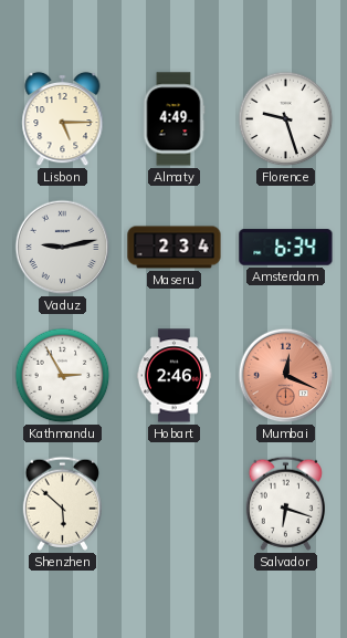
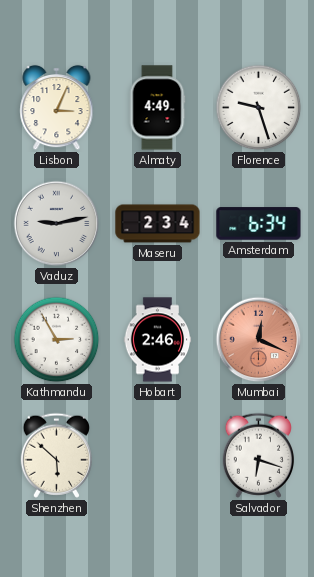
Lisbon: 5:15 -> 3:04 (57, 108)
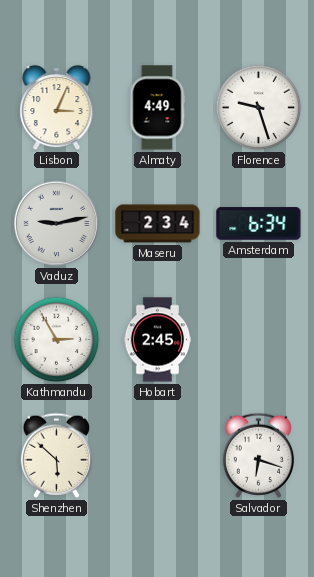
Hobart: 2:46 -> 2:45 (158, 340)
Mumbai: 12:19 -> none (259, 340)
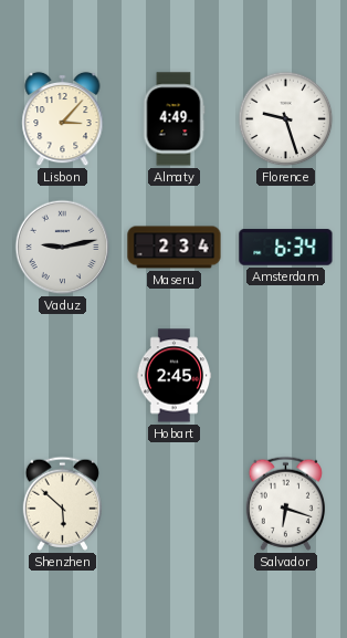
Lisbon: 3:04 -> 3:07 (63, 119)
Kathmandu: 2:55 -> none (57, 340)
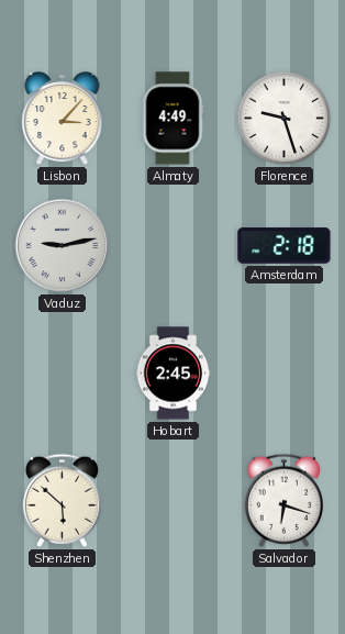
Maseru: 2:34 -> none (175, 248)
Amsterdam: 6:34 -> 2:18 (285, 246)
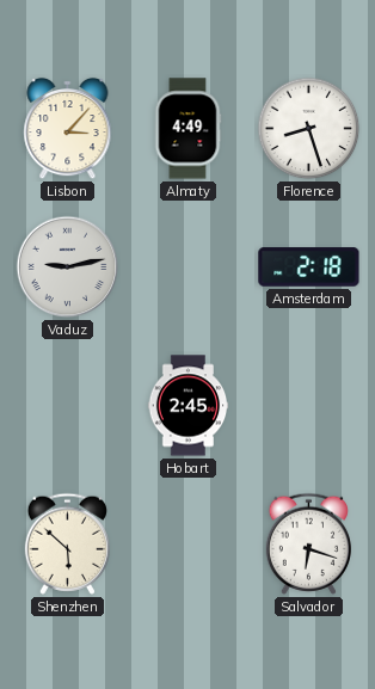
Florence: 9:27 -> 8:27 (309, 129)
